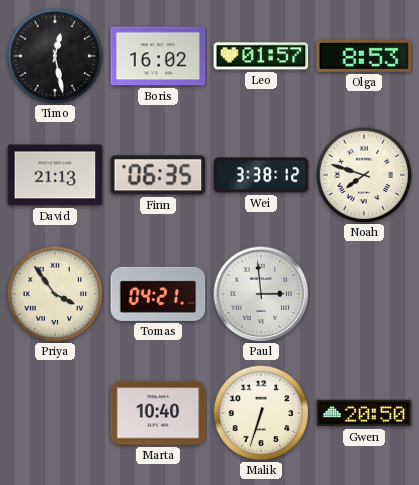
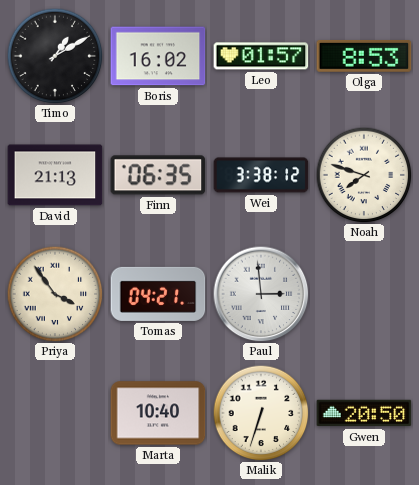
Timo: 12:28 -> 1:10 (55, 56)
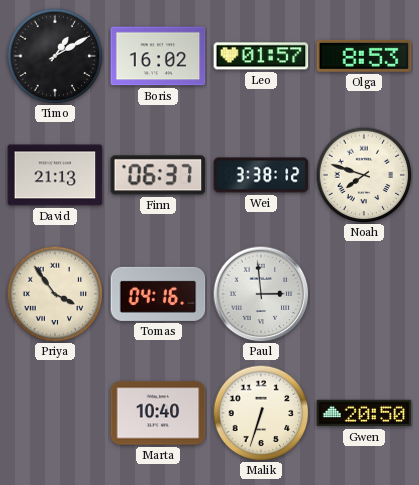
Finn: 06:35 -> 06:37 (158, 175)
Tomas: 04:21 -> 04:16 (158, 294)
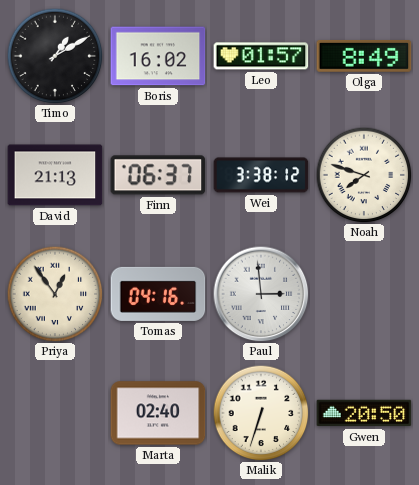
Olga: 8:53 -> 8:49 (364, 56)
Priya: 3:54 -> 12:54 (55, 294)
Marta: 10:40 -> 02:40 (158, 413)
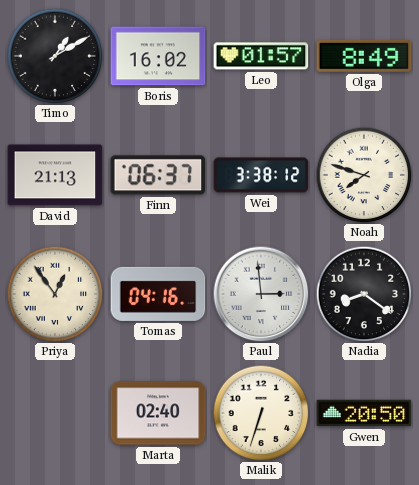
Nadia: none -> 8:21 (364, 294)
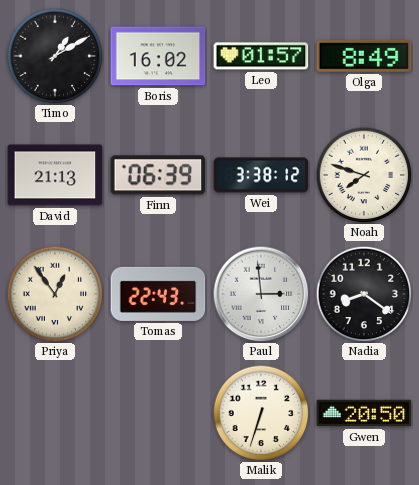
Finn: 06:37 -> 06:39 (158, 175)
Tomas: 04:16 -> 22:43 (158, 294)
Marta: 02:40 -> none (158, 413)
